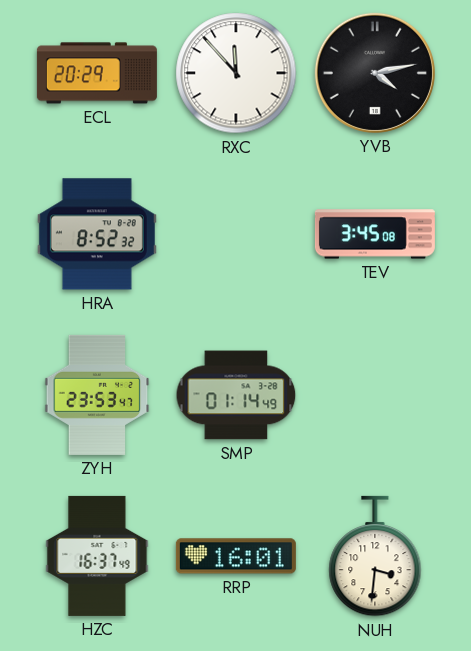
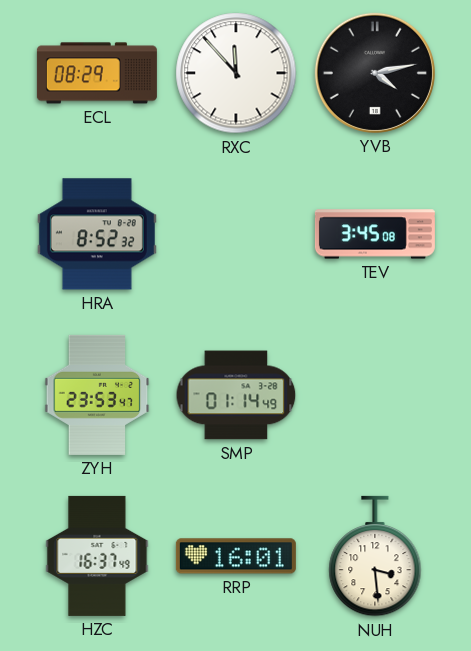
ECL: 20:29 -> 08:29 (97, 73)
NUH: 3:31 -> 3:29 (375, 556)
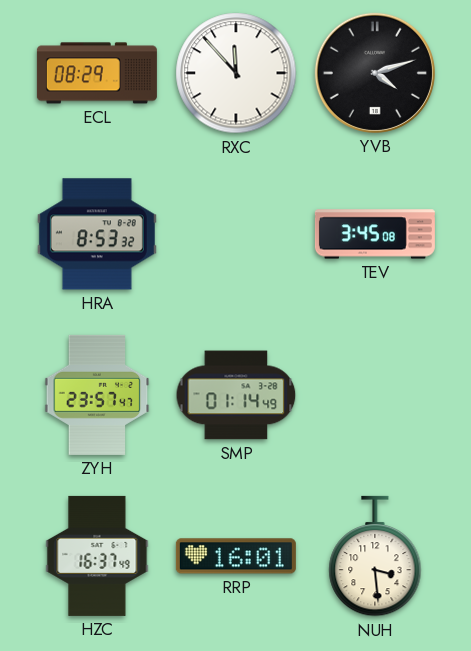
YVB: 4:13 -> 4:12 (375, 73)
HRA: 8:52 -> 8:53 (97, 234)
ZYH: 23:53 -> 23:57 (97, 395)
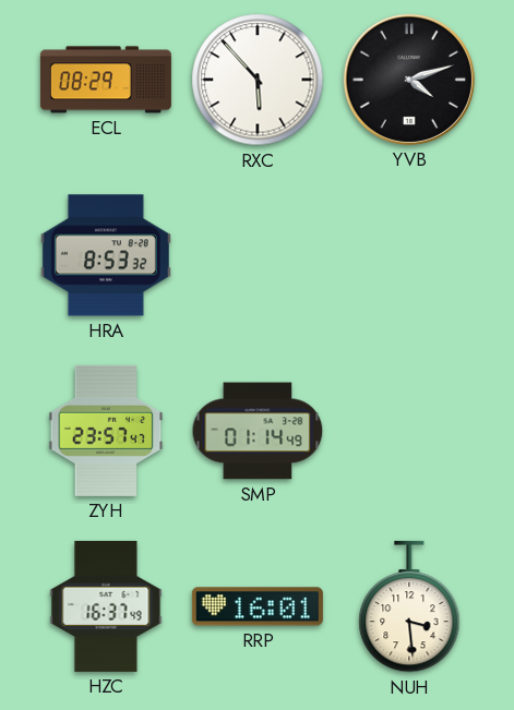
RXC: 11:53 -> 5:53 (258, 80)
TEV: 3:45 -> none (375, 234)
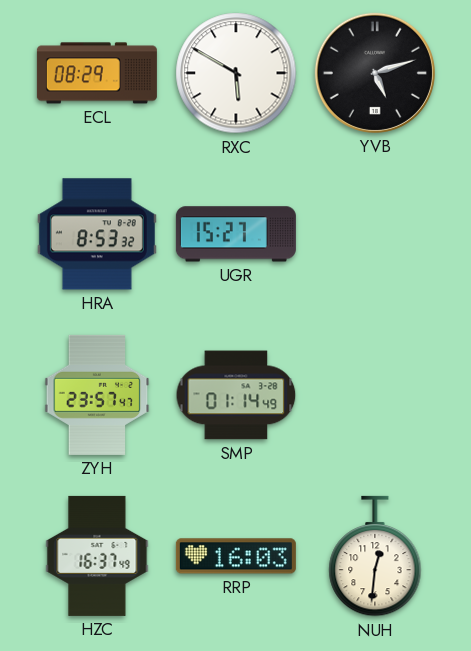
RXC: 5:53 -> 5:50 (236, 73)
YVB: 4:12 -> 5:12 (375, 73)
UGR: none -> 15:27 (236, 234)
RRP: 16:01 -> 16:03 (236, 556)
NUH: 3:29 -> 12:31 (375, 556)
